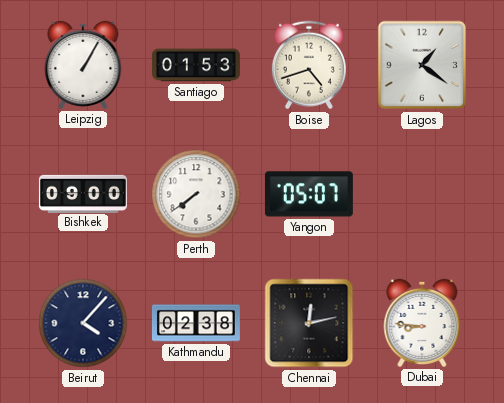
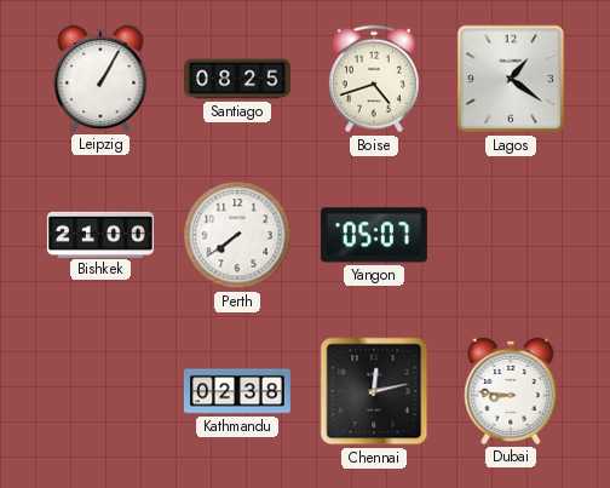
Santiago: 01:53 -> 08:25 (237, 79)
Bishkek: 09:00 -> 21:00 (100, 234)
Beirut: 4:07 -> none (83, 323)
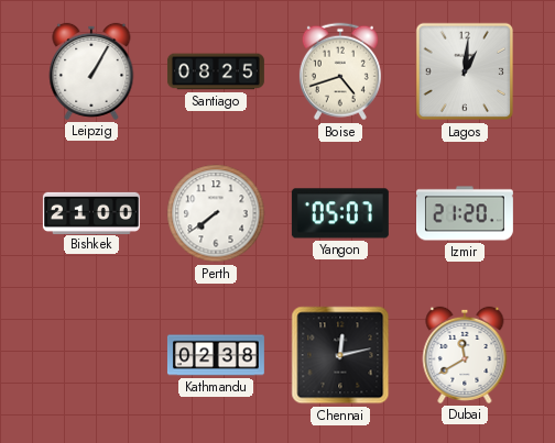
Lagos: 1:21 -> 1:01 (465, 71)
Izmir: none -> 21:20 (465, 213)
Dubai: 8:46 -> 11:40 (465, 355)
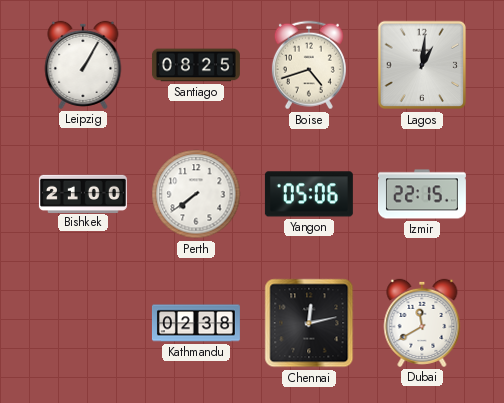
Yangon: 05:07 -> 05:06 (309, 194)
Izmir: 21:20 -> 22:15 (422, 194)
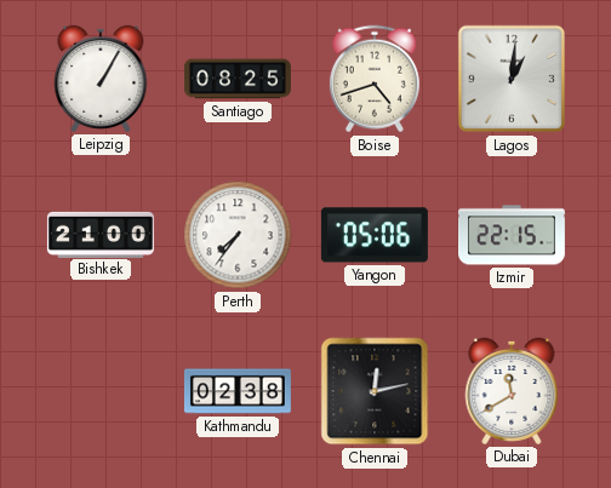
Perth: 7:39 -> 7:36 (238, 235)
